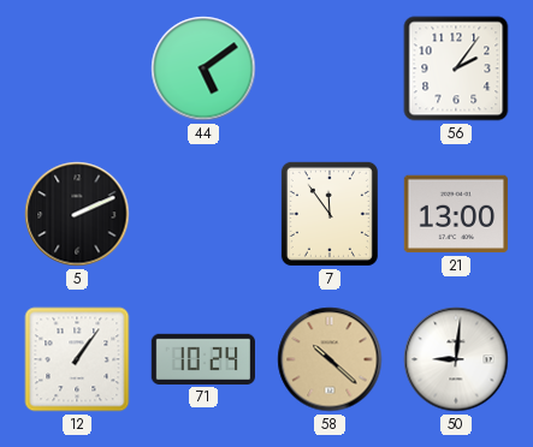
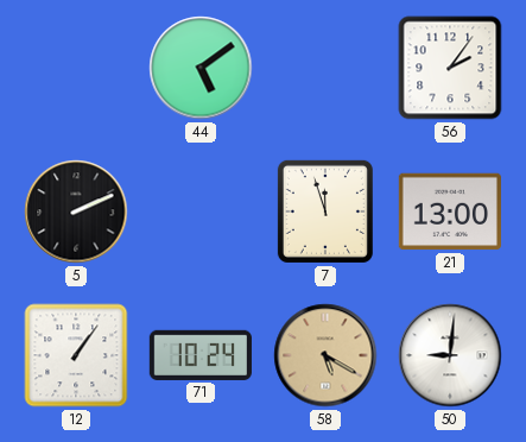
7: 11:54 -> 11:57 (325, 211)
58: 10:22 -> 5:20 (325, 355)
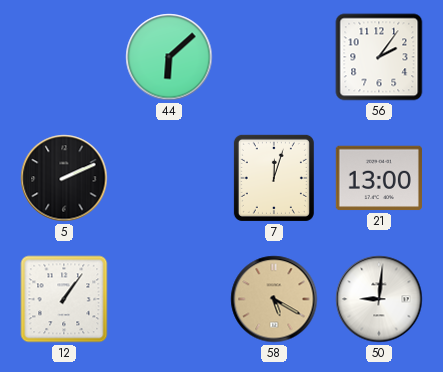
44: 5:09 -> 6:08 (169, 57)
7: 11:57 -> 12:03 (274, 178)
71: 10:24 -> none (201, 355)
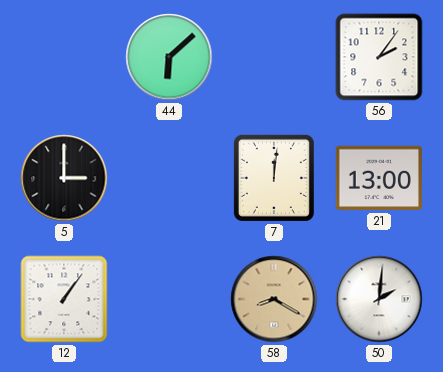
5: 2:11 -> 3:00 (64, 178)
7: 12:03 -> 12:01 (274, 178)
58: 5:20 -> 8:20 (274, 299)
50: 9:01 -> 2:01 (379, 299)
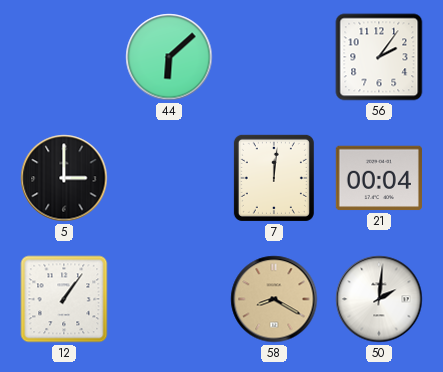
21: 13:00 -> 00:04 (379, 178)
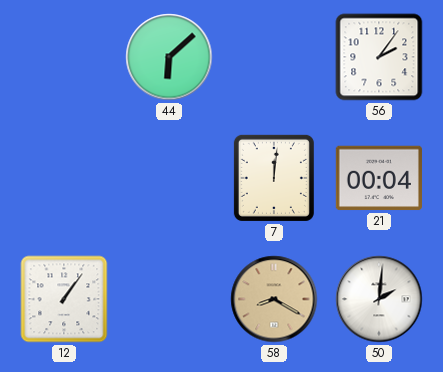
5: 3:00 -> none (64, 178)
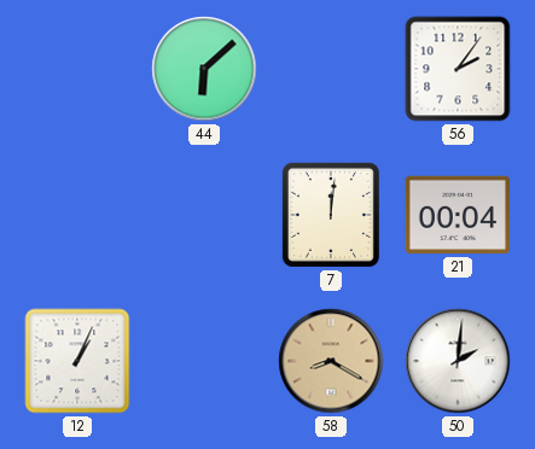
12: 1:06 -> 1:04 (77, 361)
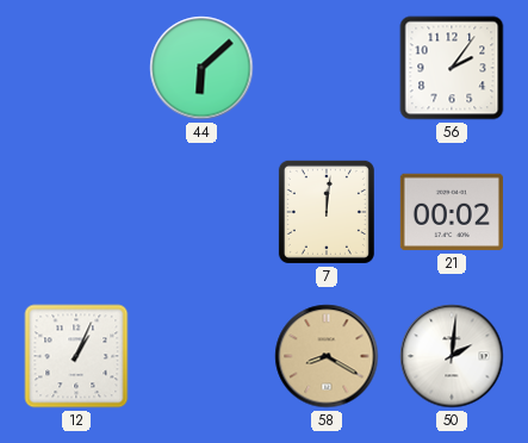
21: 00:04 -> 00:02 (452, 212)
